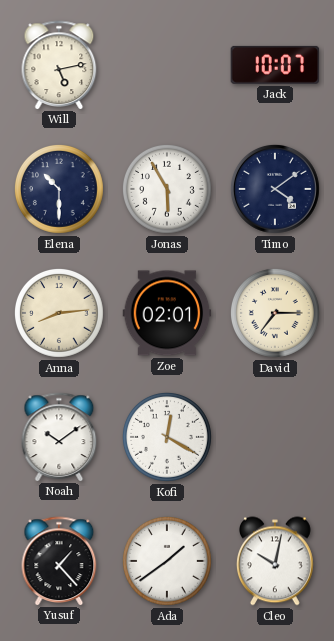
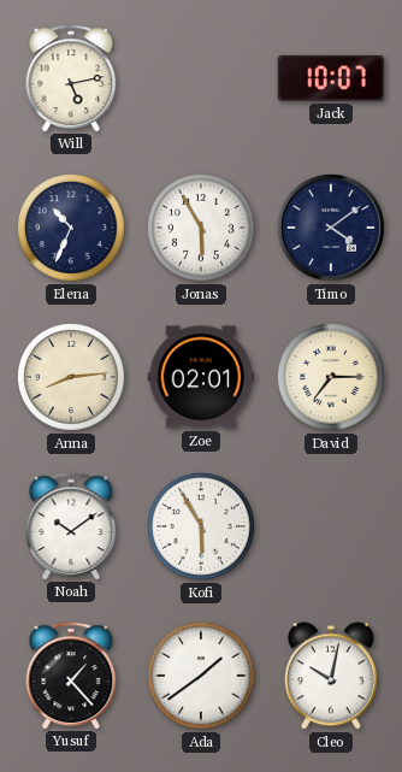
Elena: 10:30 -> 10:34 (71, 228)
Kofi: 12:20 -> 5:55 (201, 526)
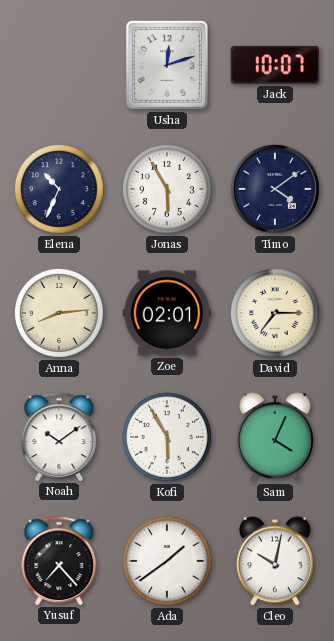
Will: 5:13 -> none (71, 78)
Usha: none -> 12:12 (167, 65)
Sam: none -> 4:04 (275, 437)
Yusuf: 1:23 -> 7:23 (59, 561)
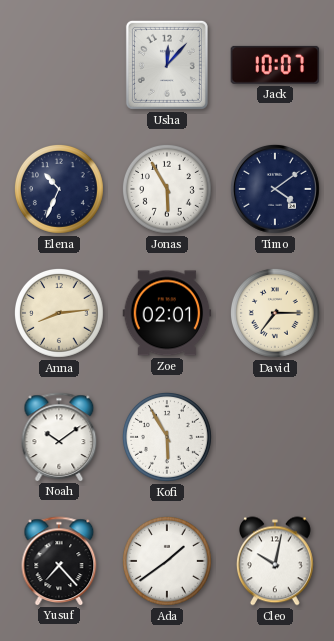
Usha: 12:12 -> 12:07 (167, 65)
Sam: 4:04 -> none (275, 437)
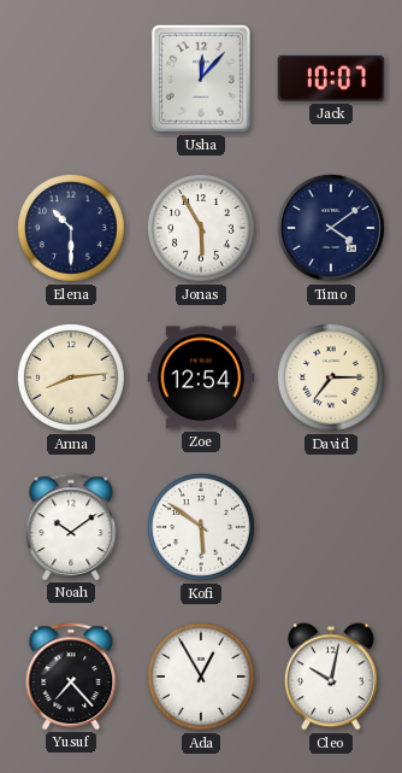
Elena: 10:34 -> 10:30 (71, 228)
Zoe: 02:01 -> 12:54 (201, 377)
Kofi: 5:55 -> 5:51 (201, 527)
Ada: 1:39 -> 12:55 (201, 677)
